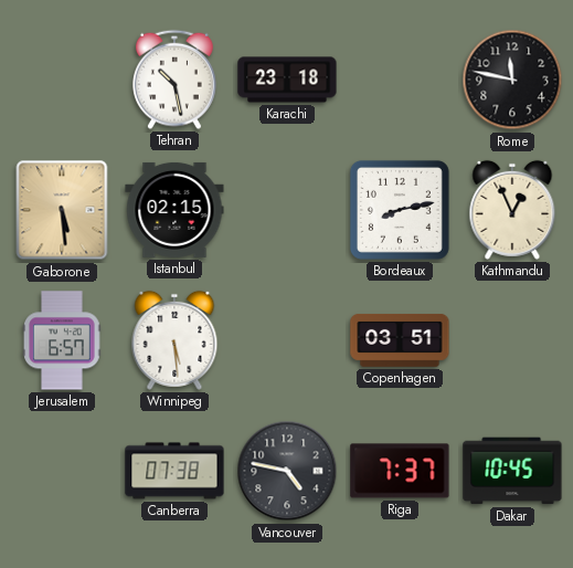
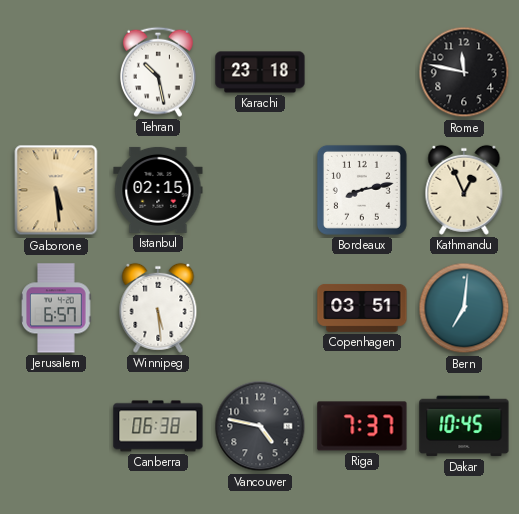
Bern: none -> 7:01 (464, 308)
Canberra: 07:38 -> 06:38 (158, 426)
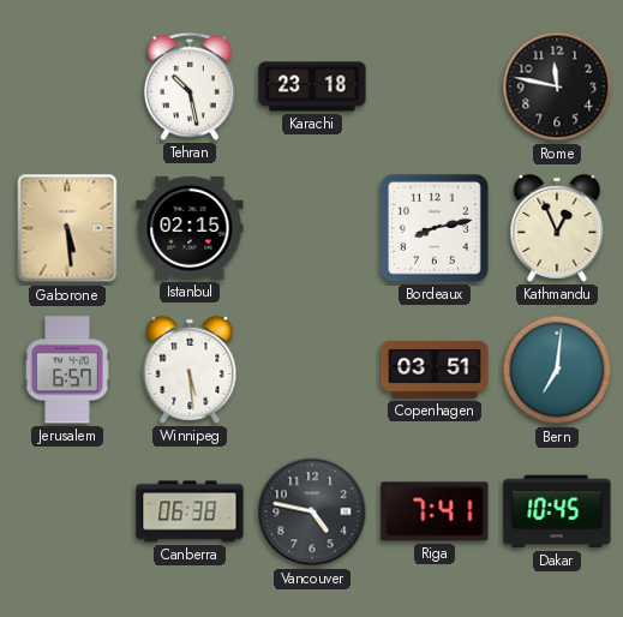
Riga: 7:37 -> 7:41 (435, 511)
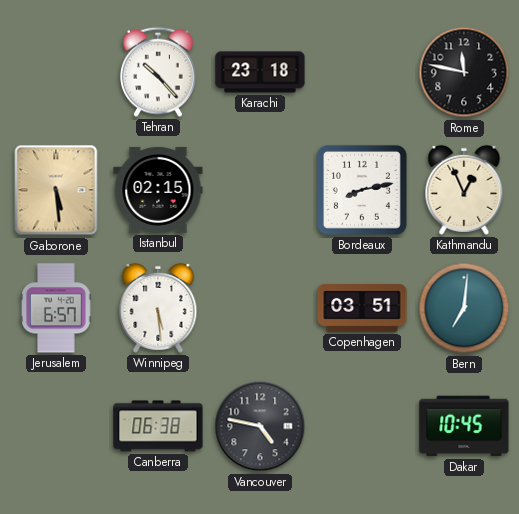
Tehran: 10:28 -> 10:23 (158, 72)
Riga: 7:41 -> none (435, 511)
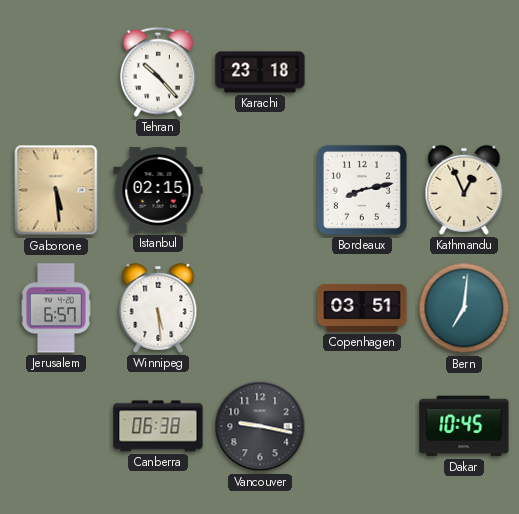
Rome: 11:47 -> none (464, 72)
Vancouver: 4:47 -> 9:17 (260, 426)
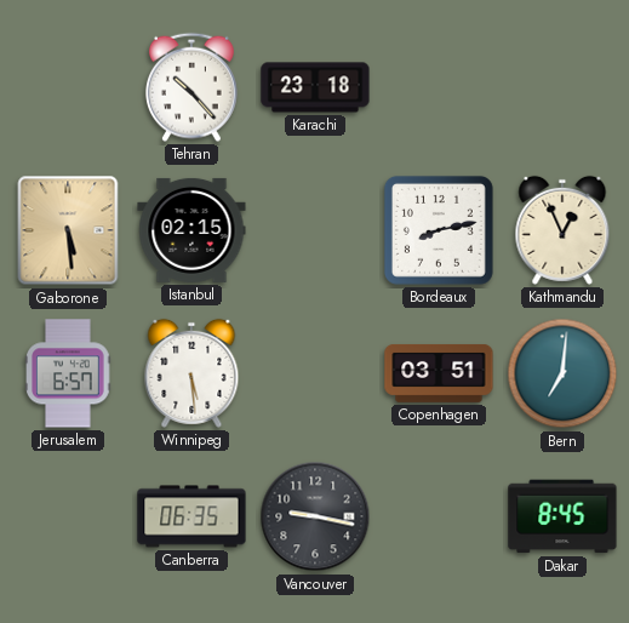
Canberra: 06:38 -> 06:35 (191, 516)
Dakar: 10:45 -> 8:45 (562, 516)
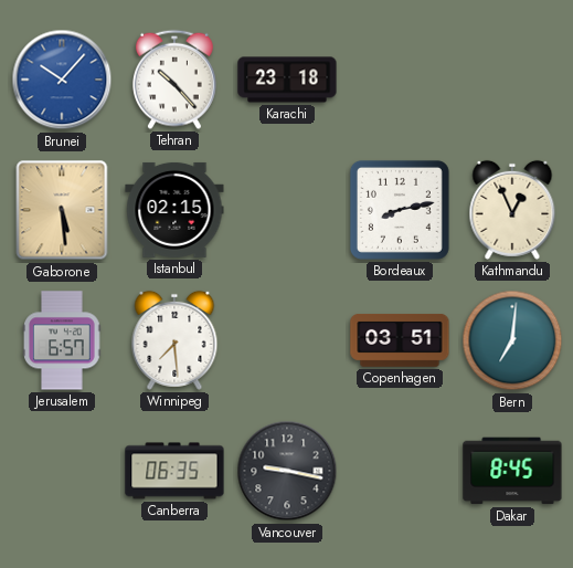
Brunei: none -> 10:07 (62, 80)
Winnipeg: 5:29 -> 7:29 (174, 340)
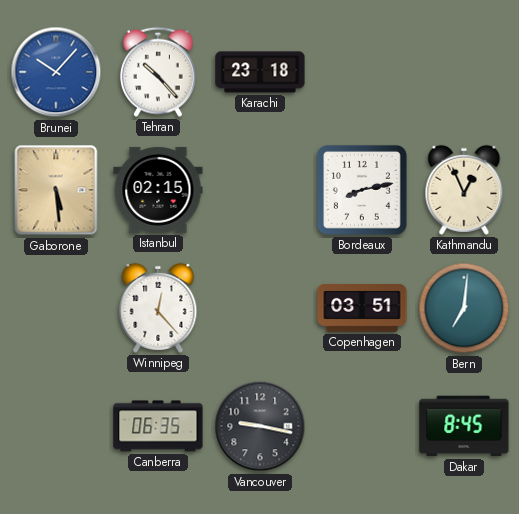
Jerusalem: 6:57 -> none (63, 340)
Winnipeg: 7:29 -> 12:23 (158, 308)
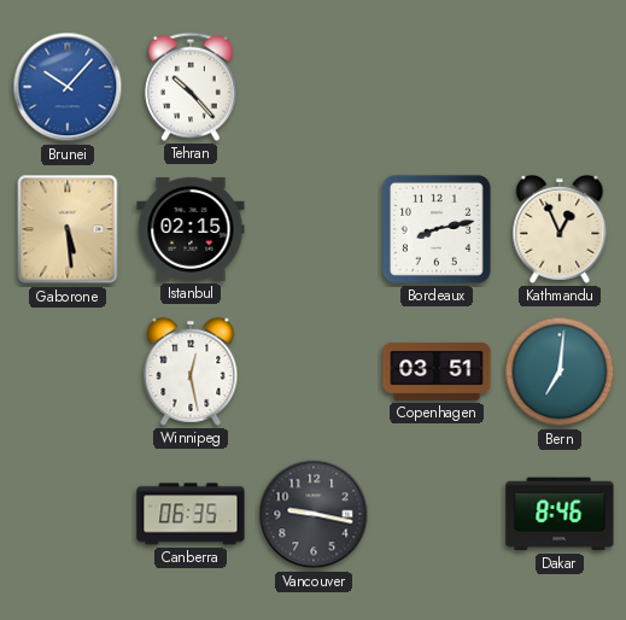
Karachi: 23:18 -> none (260, 72)
Winnipeg: 12:23 -> 12:28 (191, 372)
Dakar: 8:45 -> 8:46 (560, 514)
